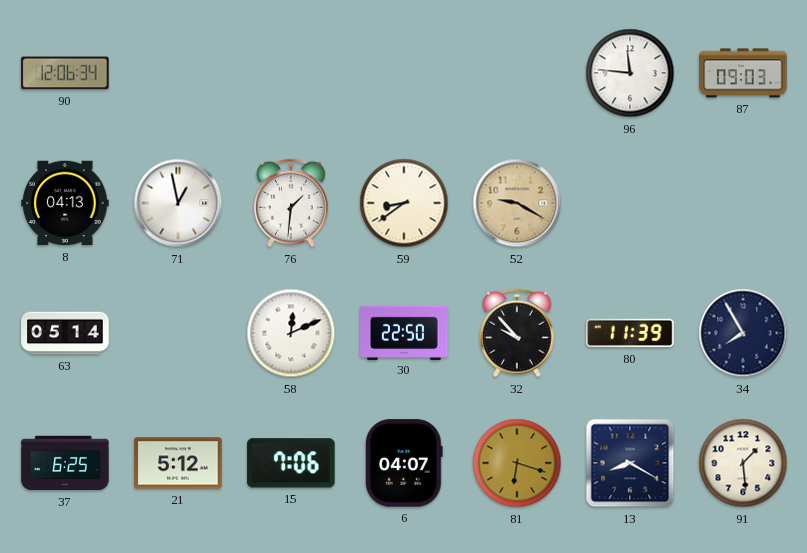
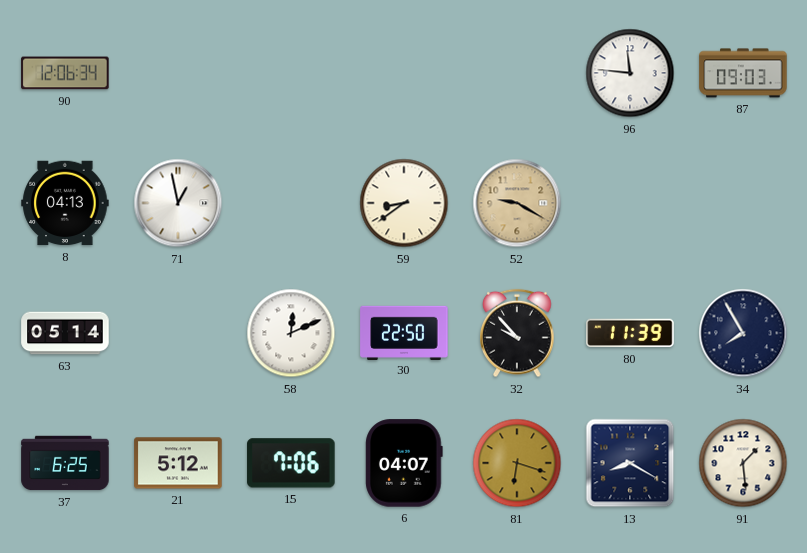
76: 1:31 -> none (291, 203)
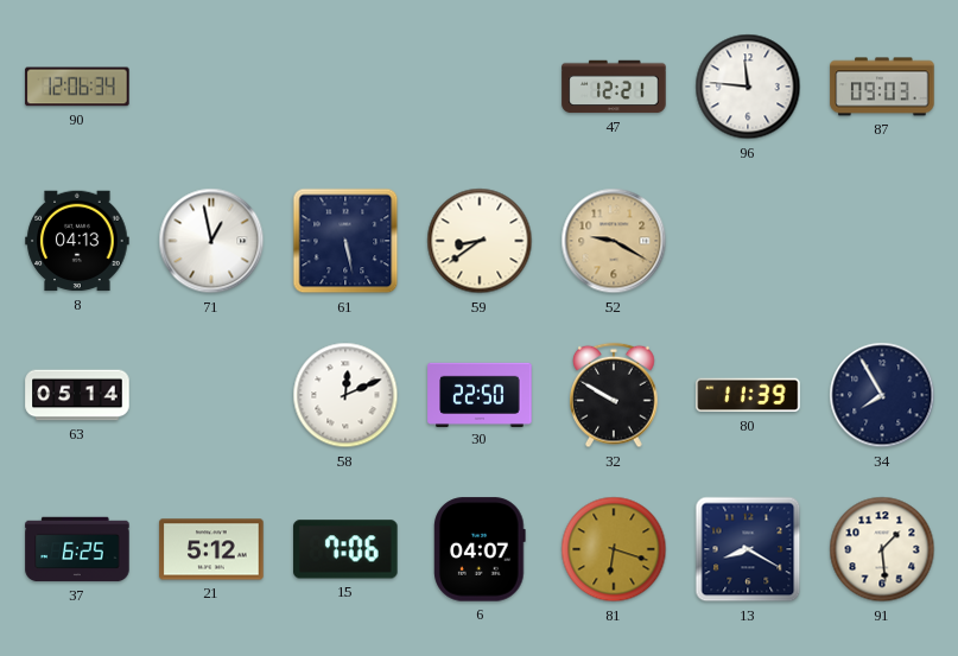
47: none -> 12:21 (614, 87)
61: none -> 5:28 (345, 241)
32: 9:53 -> 9:50 (614, 395)
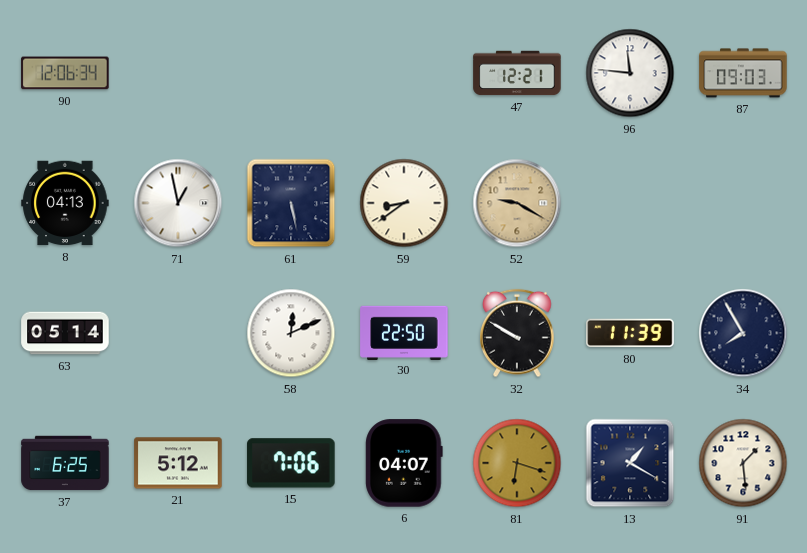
13: 8:20 -> 1:20 (630, 463)
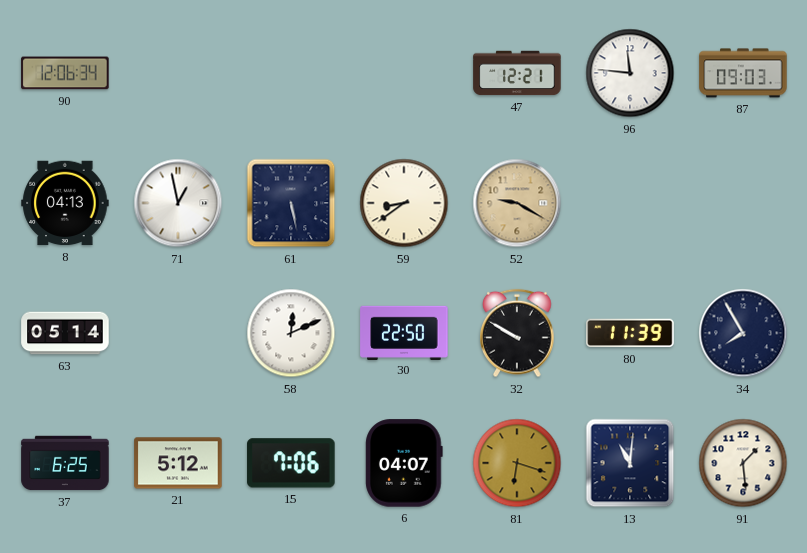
13: 1:20 -> 11:01 (630, 463)
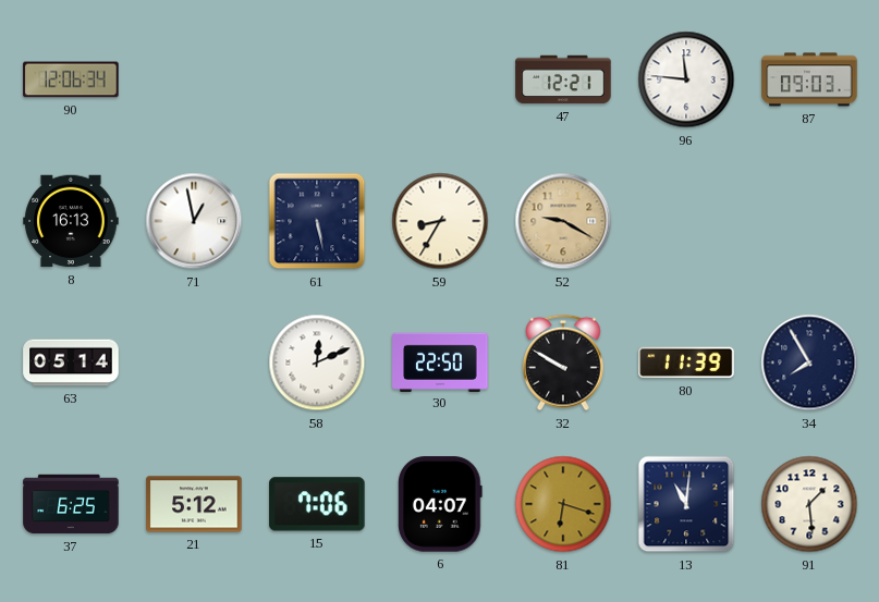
8: 04:13 -> 16:13 (71, 221)
59: 8:39 -> 8:35 (440, 221)
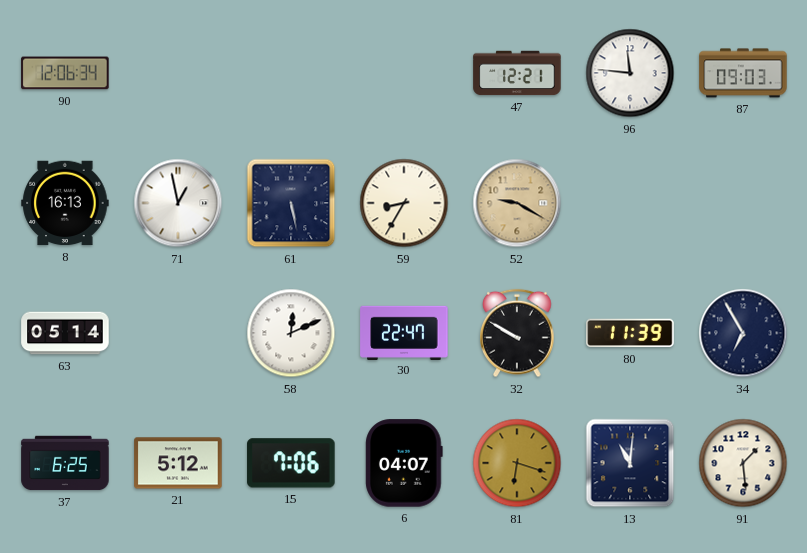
30: 22:50 -> 22:47 (404, 332)
34: 7:55 -> 6:55 (743, 333)
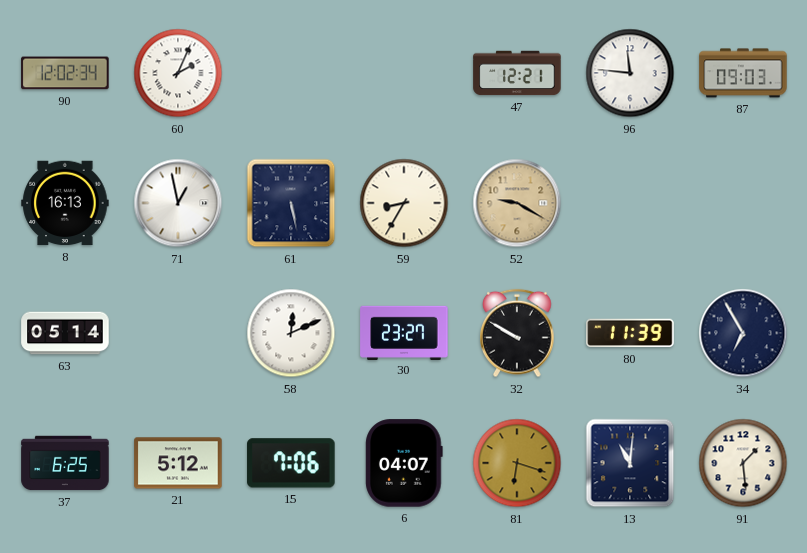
90: 12:06 -> 12:02 (65, 73)
60: none -> 2:04 (178, 73)
30: 22:47 -> 23:27 (404, 332)
